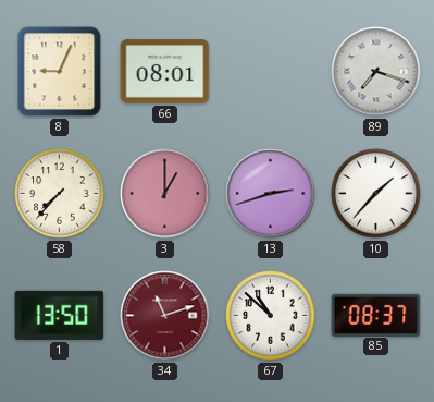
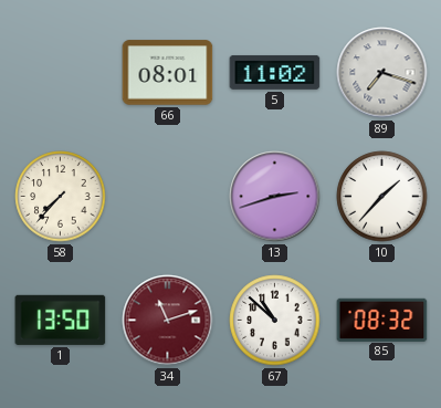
8: 9:04 -> none (60, 72)
5: none -> 11:02 (275, 72)
3: 1:00 -> none (165, 194)
85: 08:37 -> 08:32 (382, 320)
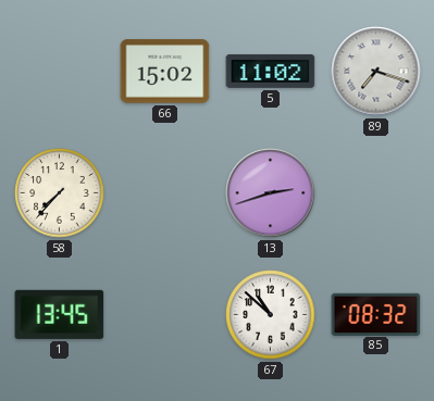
66: 08:01 -> 15:02 (165, 72)
10: 1:37 -> none (382, 197)
1: 13:50 -> 13:45 (60, 314)
34: 11:12 -> none (168, 321)
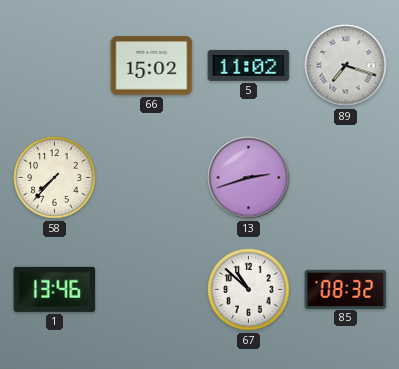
1: 13:45 -> 13:46 (55, 289)
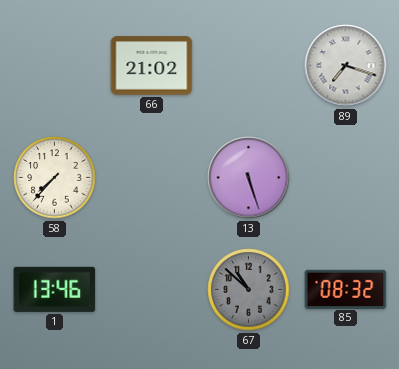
66: 15:02 -> 21:02 (152, 66)
5: 11:02 -> none (249, 65)
13: 2:42 -> 5:27 (249, 178)
67 dial: white -> grey (249, 290)
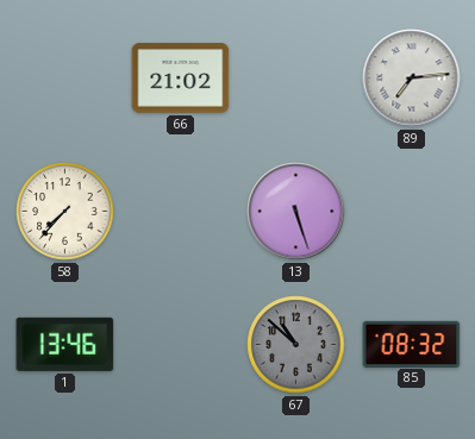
89: 7:18 -> 7:14 (412, 79)
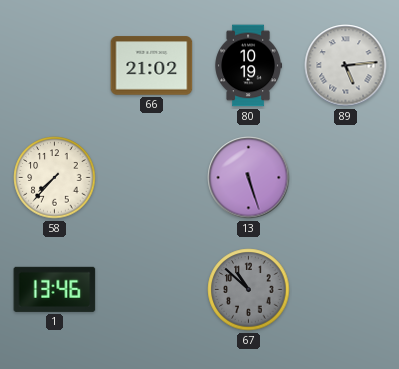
80: none -> 10:19 (248, 66)
89: 7:14 -> 5:14 (346, 66)
85: 08:32 -> none (412, 344)
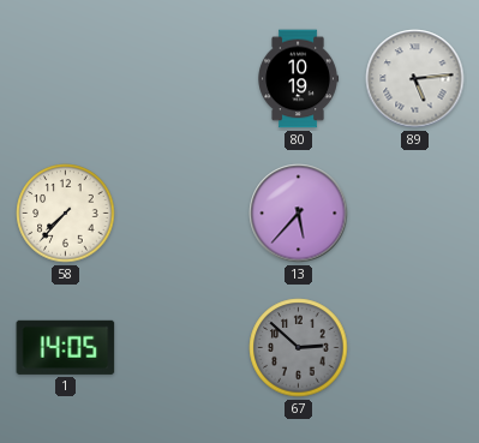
66: 21:02 -> none (152, 66)
13: 5:27 -> 5:37 (299, 214)
1: 13:46 -> 14:05 (66, 347)
67: 10:52 -> 2:52 (299, 348)
